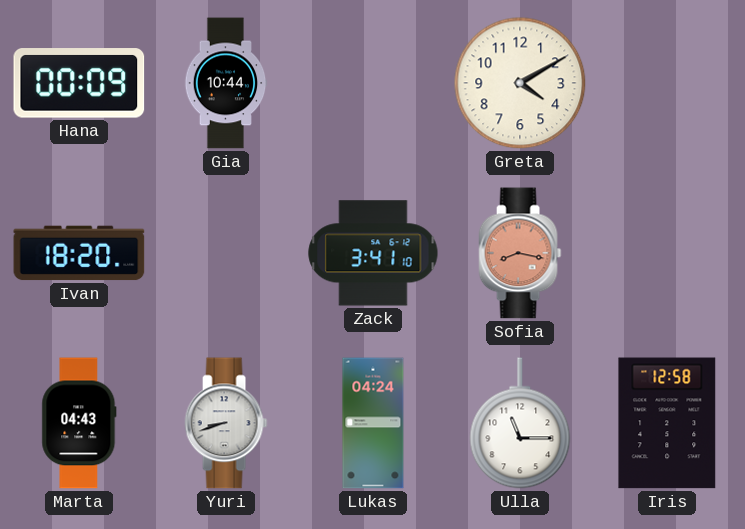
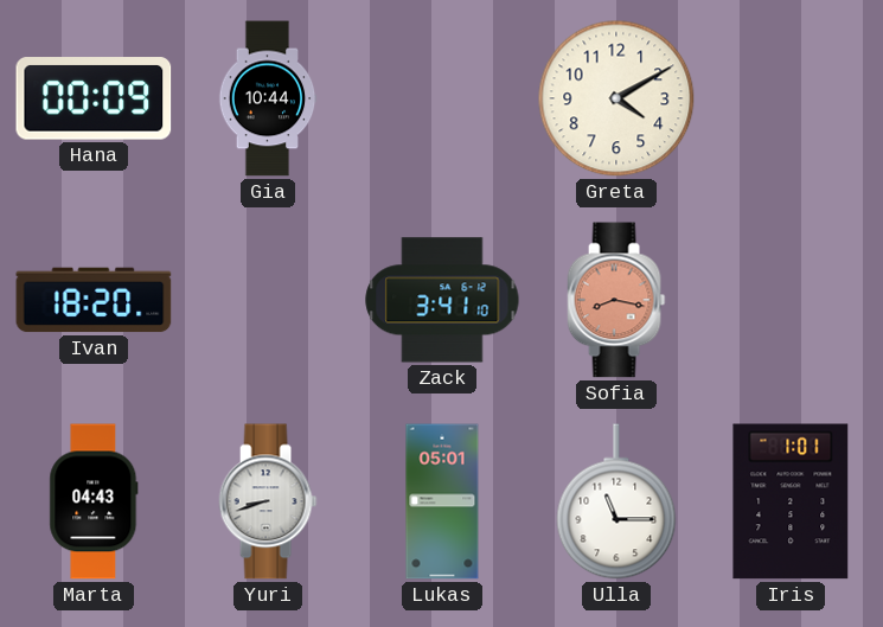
Lukas: 04:24 -> 05:01 (442, 501)
Iris: 12:58 -> 1:01 (791, 501)
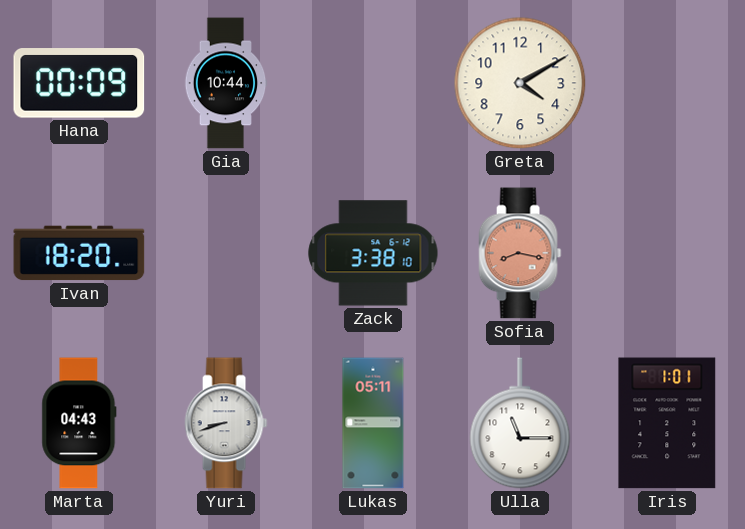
Zack: 3:41 -> 3:38 (373, 253)
Lukas: 05:01 -> 05:11 (373, 423)
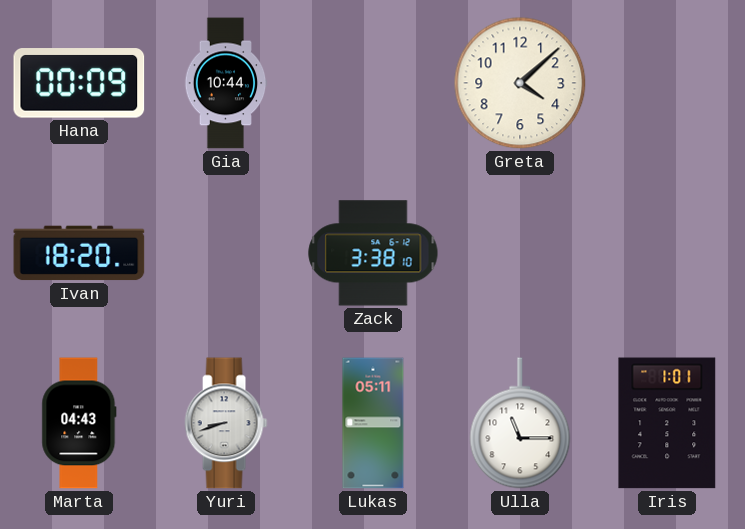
Greta: 4:10 -> 4:08 (520, 83)
Sofia: 8:17 -> none (520, 253)
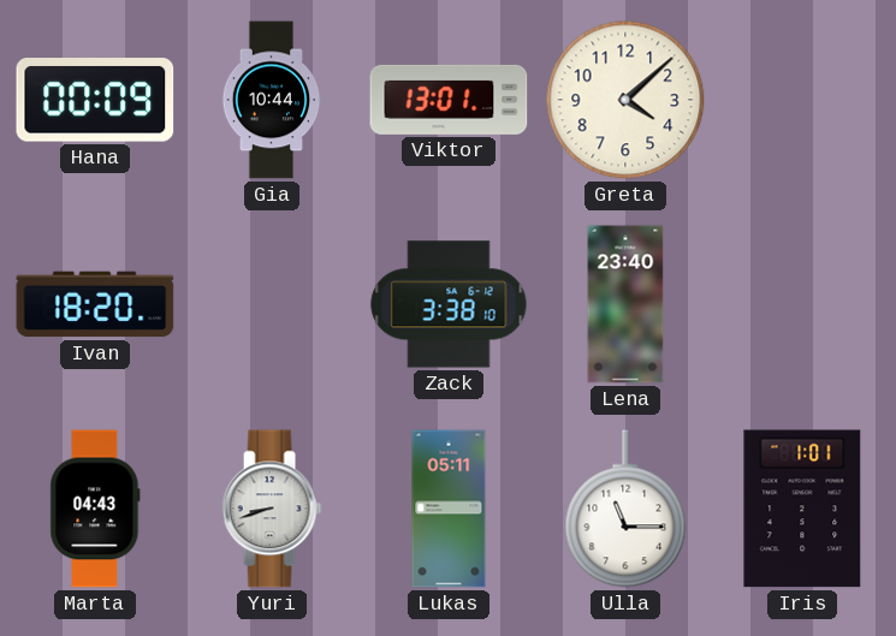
Viktor: none -> 13:01 (449, 100)
Lena: none -> 23:40 (625, 304)
